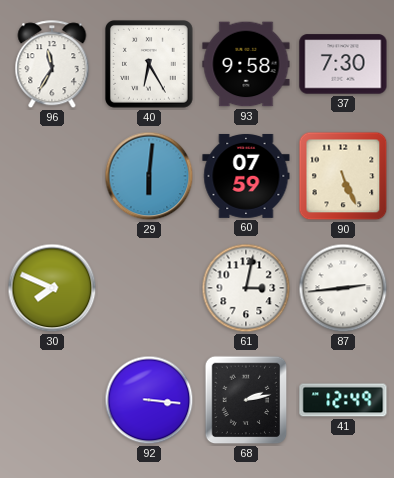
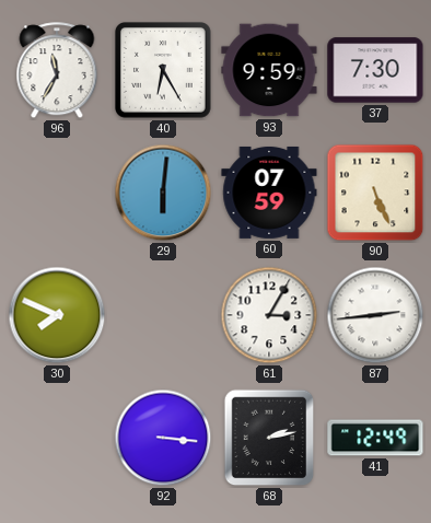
93: 9:58 -> 9:59 (269, 70)
61: 3:02 -> 3:05 (269, 315)
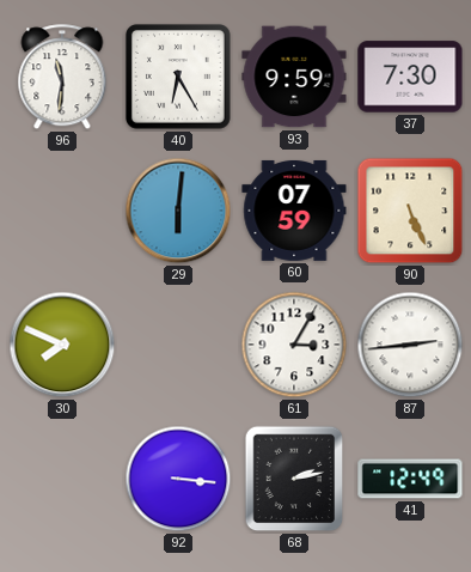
96: 11:35 -> 11:31 (62, 78)
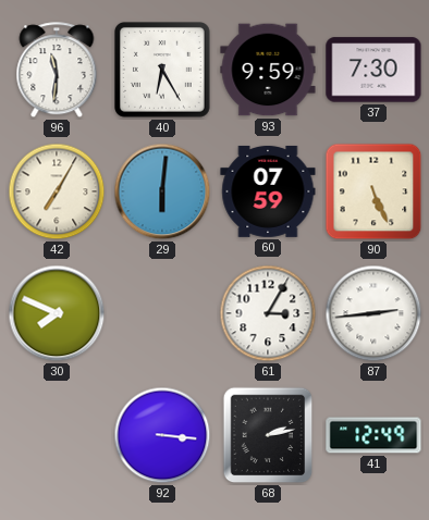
42: none -> 7:05 (57, 191)
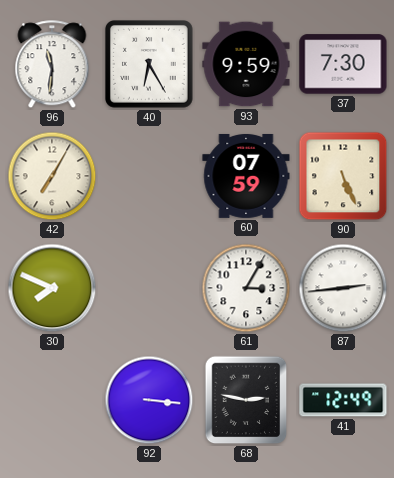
29: 6:01 -> none (162, 191)
68: 2:13 -> 2:47 (246, 400)
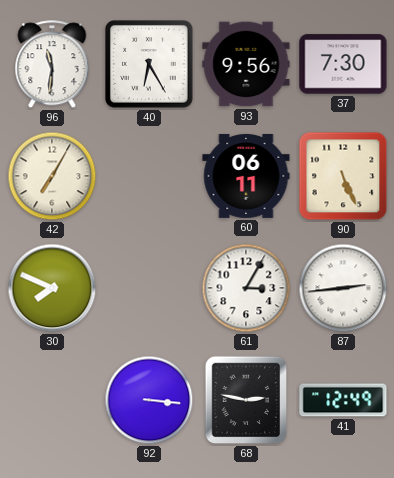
93: 9:59 -> 9:56 (246, 64)
60: 07:59 -> 06:11 (246, 176)
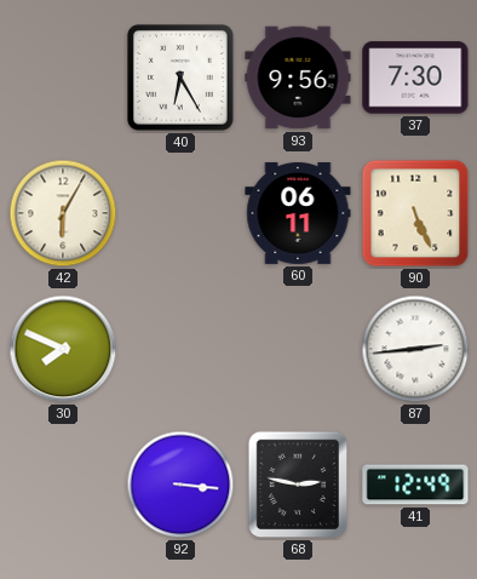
96: 11:31 -> none (52, 65)
42: 7:05 -> 6:05 (63, 213)
61: 3:05 -> none (246, 288)
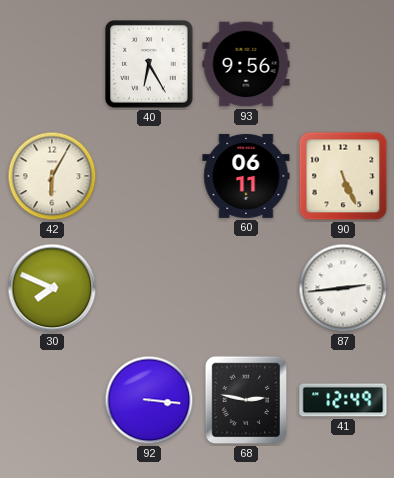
37: 7:30 -> none (415, 78)
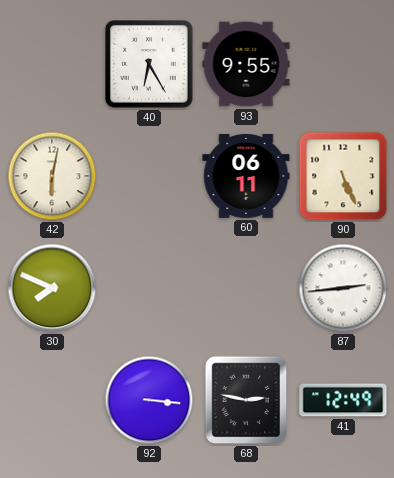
93: 9:56 -> 9:55 (246, 64)
42: 6:05 -> 6:02 (52, 176)
